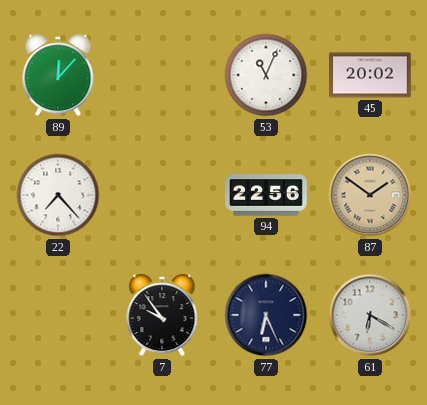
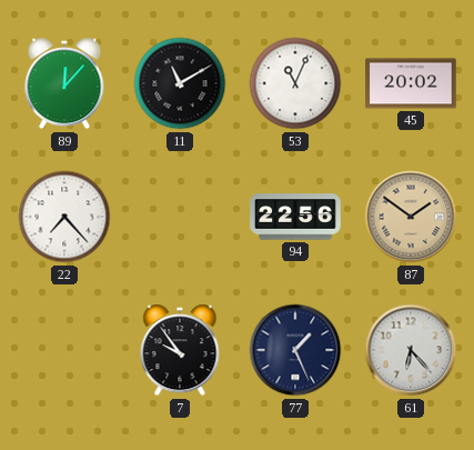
11: none -> 11:10 (180, 83)
77: 6:26 -> 1:26 (295, 350)
61: 6:20 -> 6:23 (411, 350)
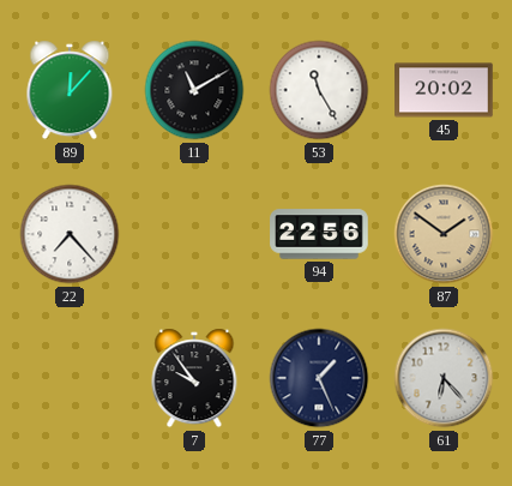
53: 11:04 -> 11:25 (319, 90)
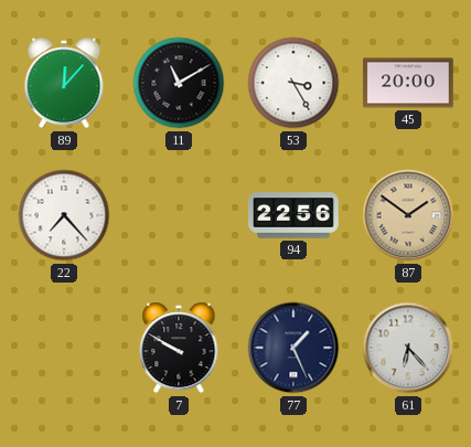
53: 11:25 -> 3:25 (293, 83)
45: 20:02 -> 20:00 (408, 83)
7: 9:54 -> 9:50 (179, 348)
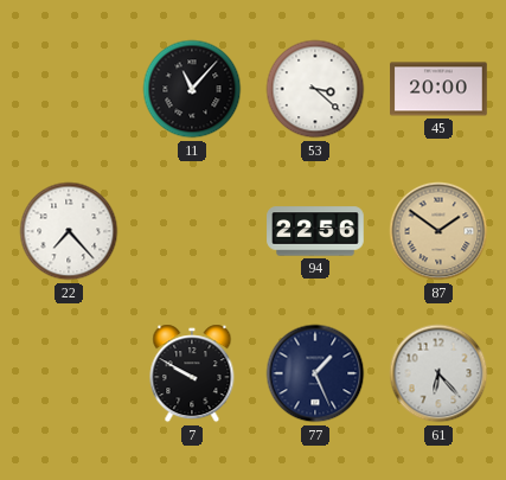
89: 12:07 -> none (64, 83)
11: 11:10 -> 11:07 (192, 89)
53: 3:25 -> 3:22 (315, 89)
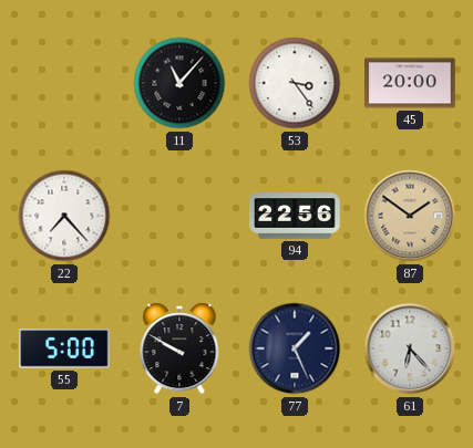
53: 3:22 -> 3:24 (295, 83)
55: none -> 5:00 (64, 348)
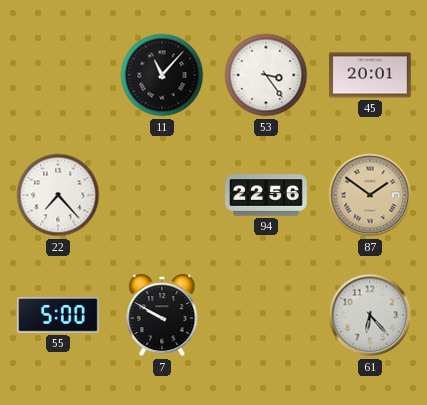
45: 20:00 -> 20:01 (370, 75)
77: 1:26 -> none (295, 348)
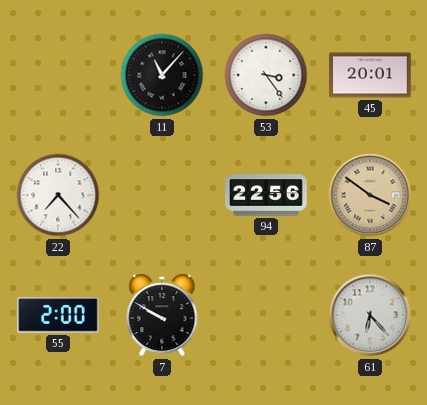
87: 1:51 -> 3:51 (370, 195)
55: 5:00 -> 2:00 (58, 315)
